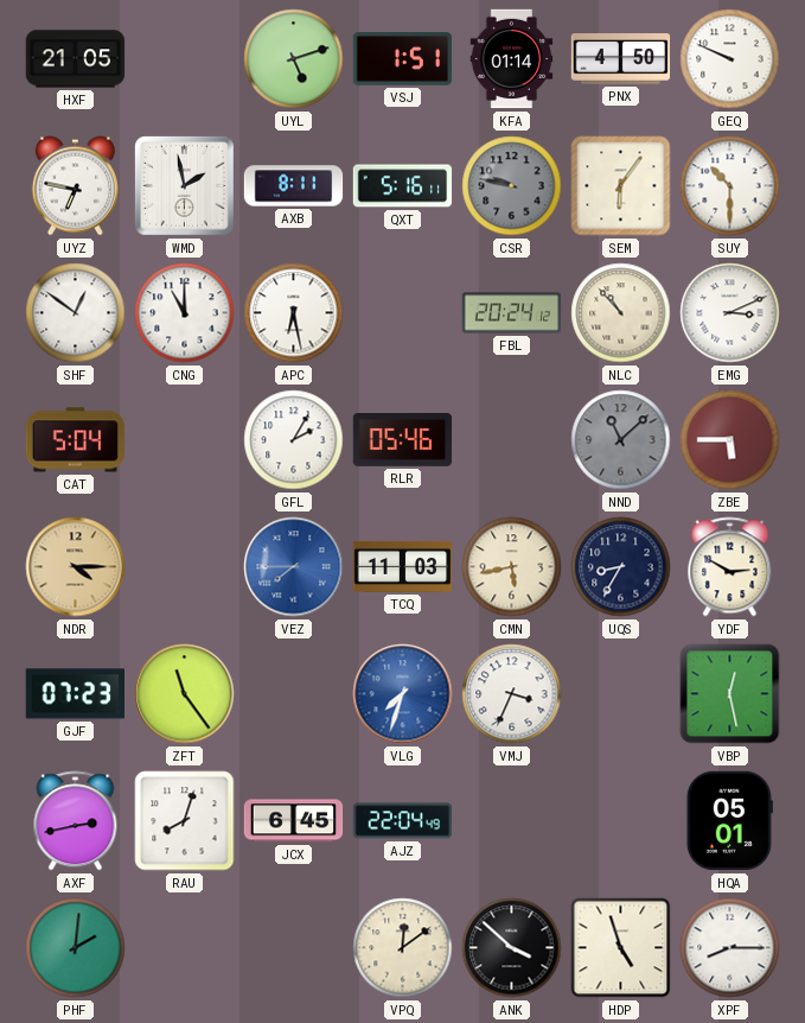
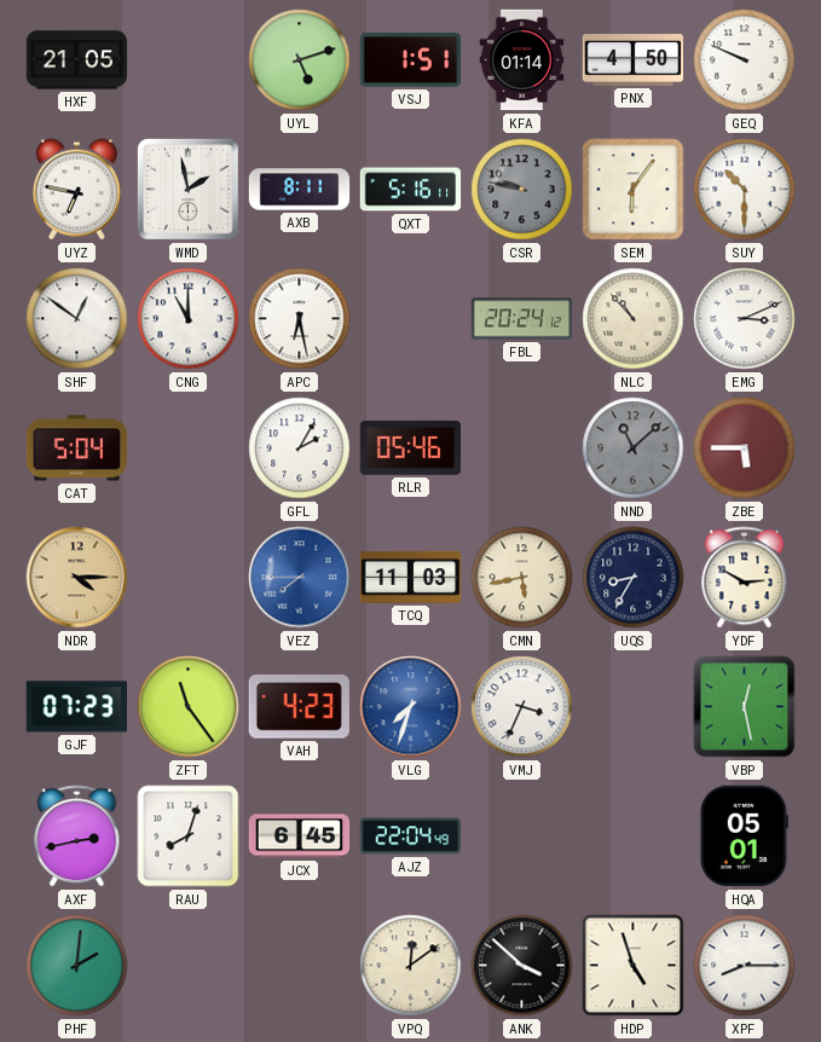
VAH: none -> 4:23 (299, 707)
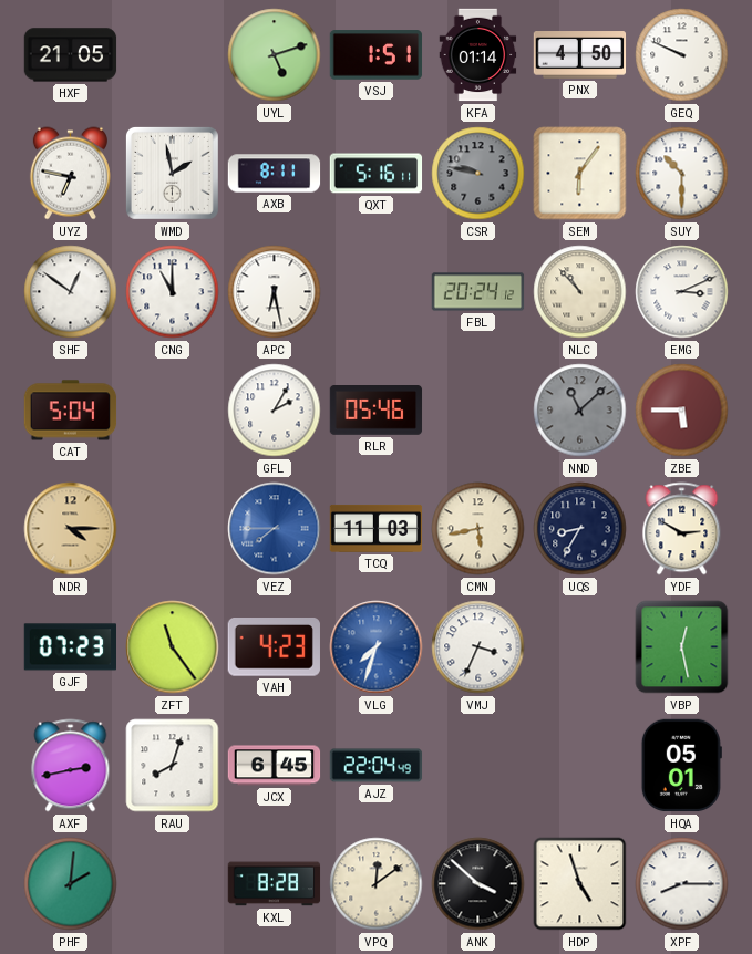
KXL: none -> 8:28 (275, 884)
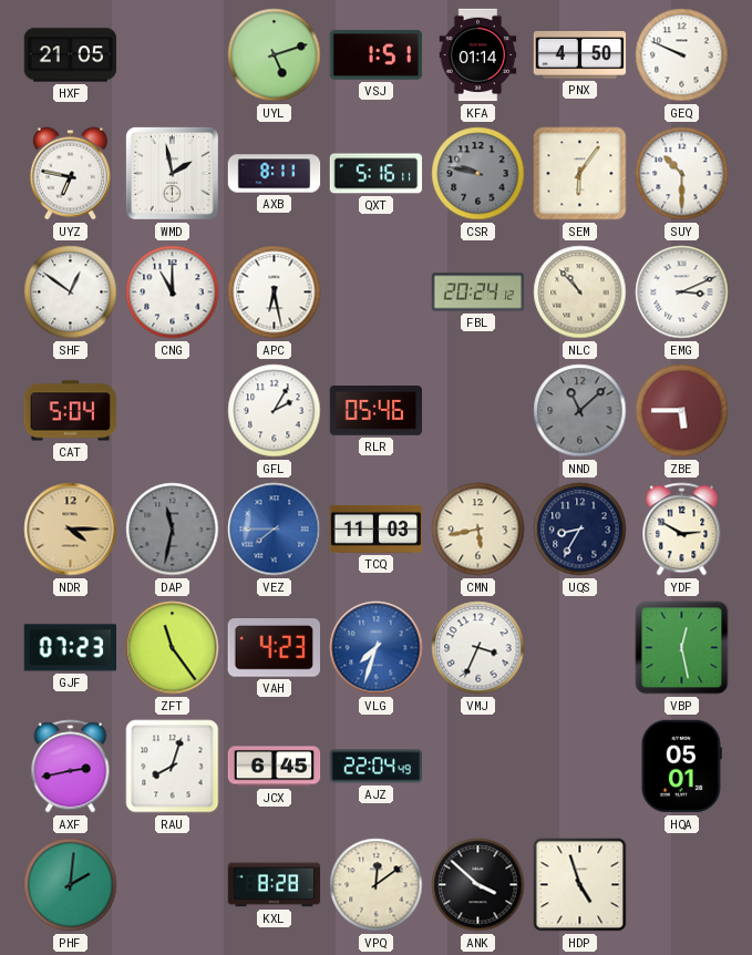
DAP: none -> 11:32 (173, 530)
XPF: 8:15 -> none (682, 884)
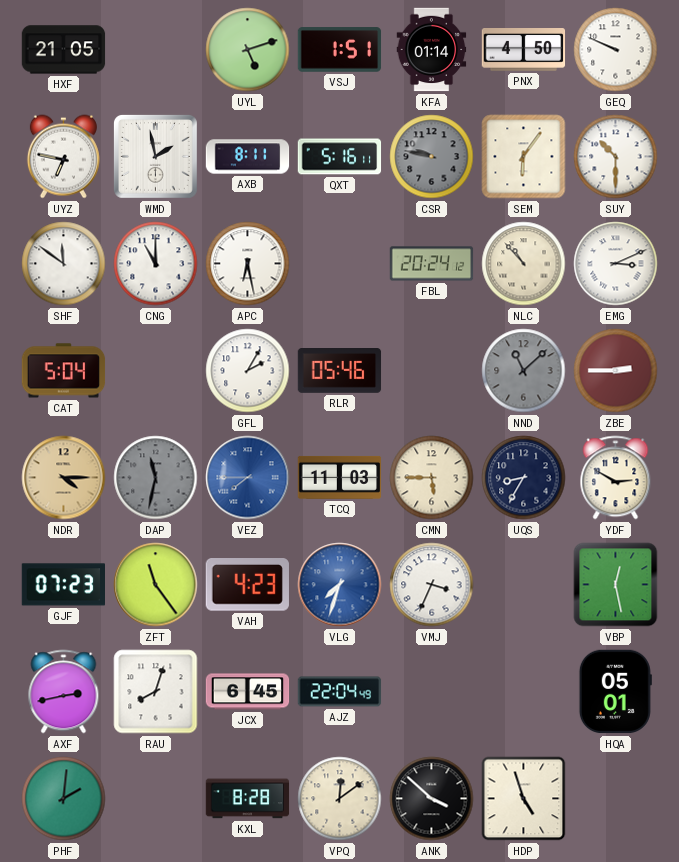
SHF: 12:51 -> 11:51 (64, 264)
ZBE: 5:45 -> 2:45 (616, 371)
CMN: 5:43 -> 5:45 (432, 478)
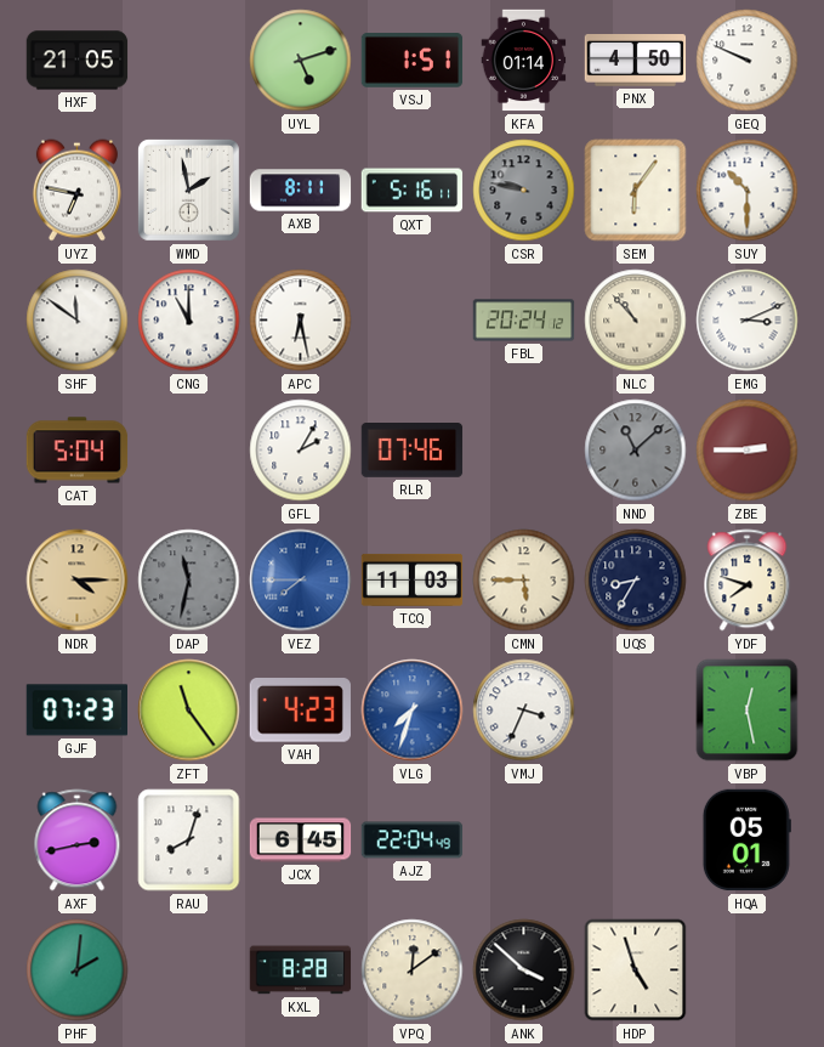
RLR: 05:46 -> 07:46 (413, 451)
YDF: 2:50 -> 7:48 (748, 581)
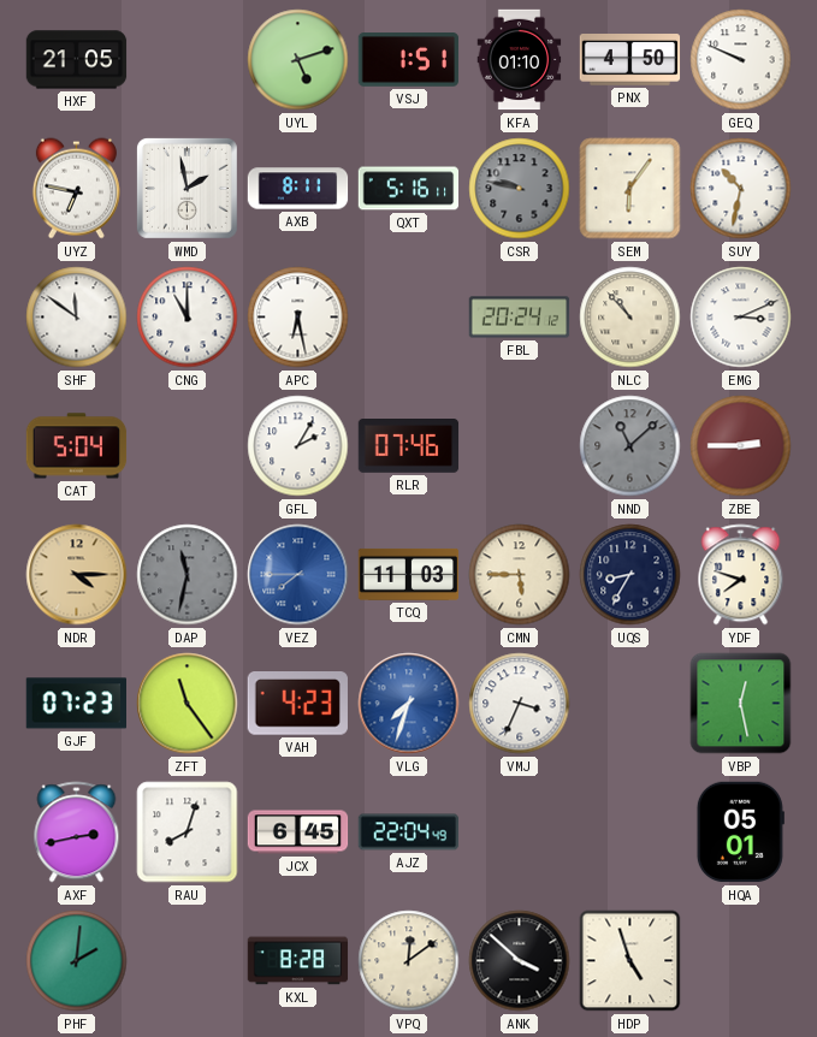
KFA: 01:14 -> 01:10 (520, 60)
SUY: 10:30 -> 10:32 (741, 189)
